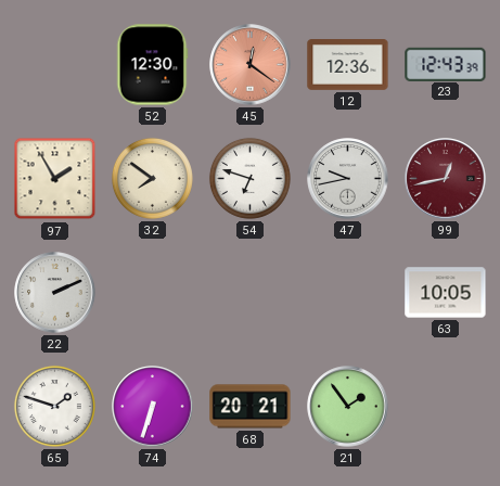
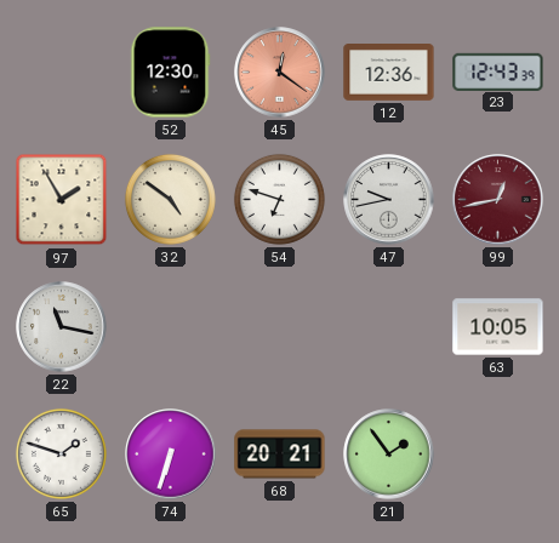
32: 7:51 -> 4:51 (170, 199)
22: 2:11 -> 11:17 (62, 327)
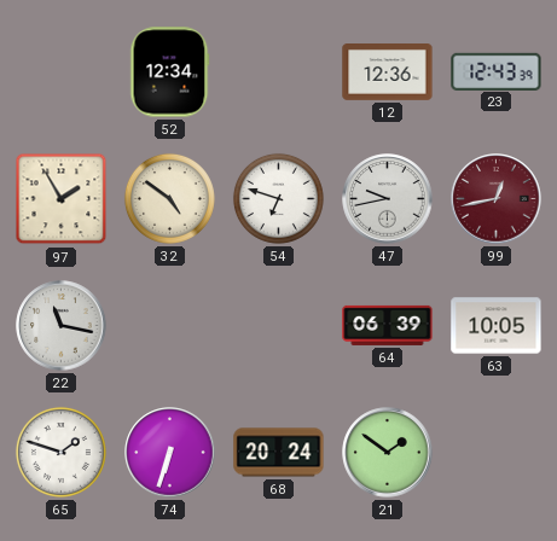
52: 12:30 -> 12:34 (169, 72)
45: 12:21 -> none (280, 73)
64: none -> 06:39 (388, 325)
68: 20:21 -> 20:24 (279, 453)
21: 1:54 -> 1:51 (388, 453)
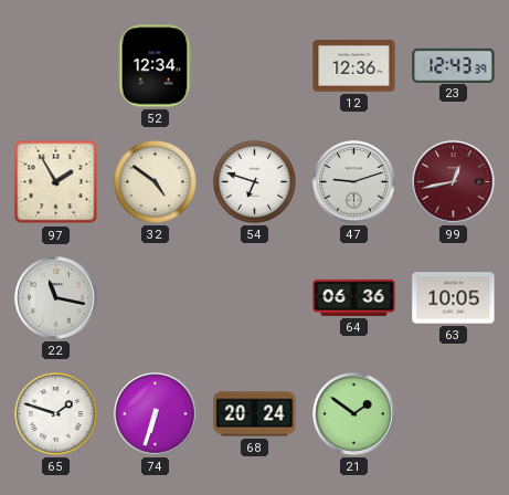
47: 9:43 -> 9:12 (354, 182)
64: 06:39 -> 06:36 (354, 297)
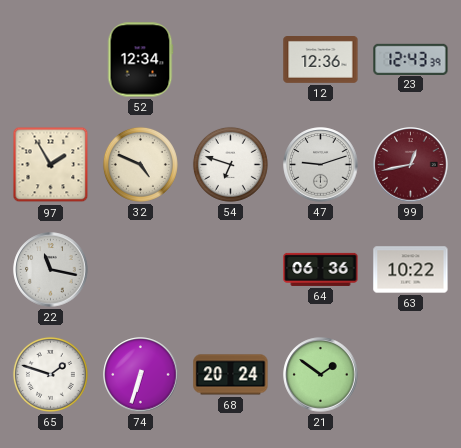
32: 4:51 -> 4:49 (140, 164)
63: 10:05 -> 10:22 (411, 270)
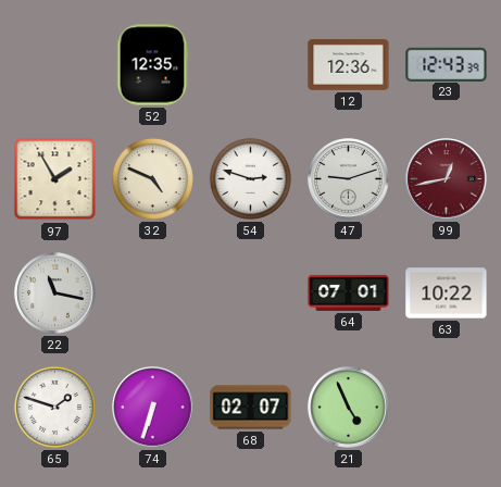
52: 12:34 -> 12:35 (152, 65)
54: 6:48 -> 2:48 (250, 178)
64: 06:36 -> 07:01 (349, 292)
68: 20:24 -> 02:07 (251, 408)
21: 1:51 -> 4:56 (349, 408)
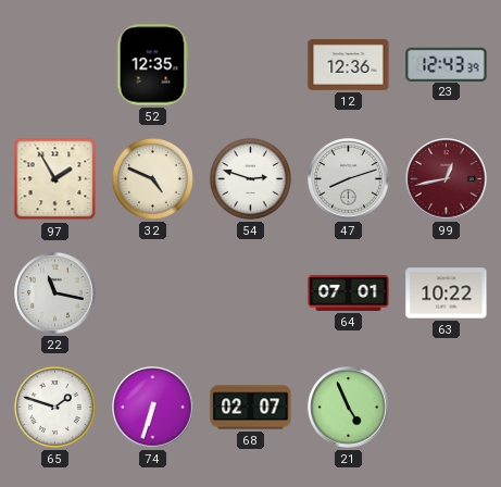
47: 9:12 -> 8:12 (349, 179)
